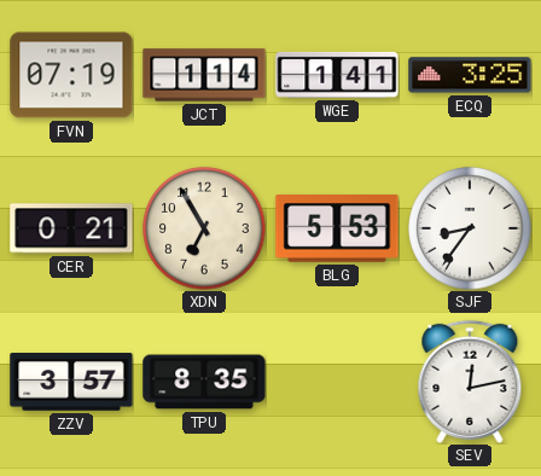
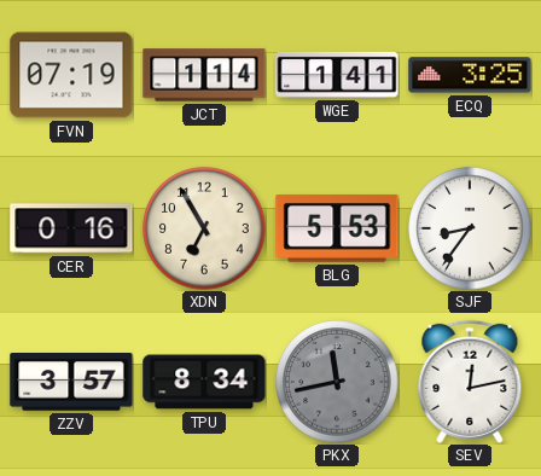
CER: 0:21 -> 0:16 (71, 228)
TPU: 8:35 -> 8:34 (204, 382)
PKX: none -> 11:43 (337, 382)
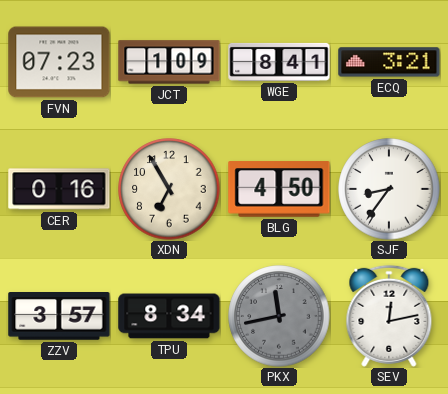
FVN: 07:19 -> 07:23 (59, 62)
JCT: 1:14 -> 1:09 (169, 62)
WGE: 1:41 -> 8:41 (279, 62)
ECQ: 3:25 -> 3:21 (389, 62)
BLG: 5:53 -> 4:50 (279, 189)
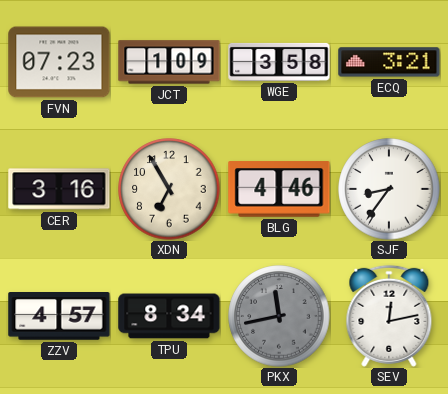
WGE: 8:41 -> 3:58 (279, 62)
CER: 0:16 -> 3:16 (59, 189)
BLG: 4:50 -> 4:46 (279, 189)
ZZV: 3:57 -> 4:57 (59, 316)
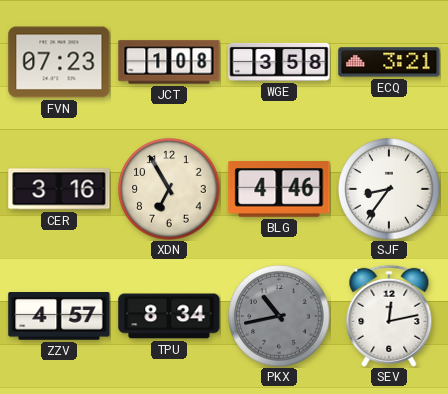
JCT: 1:09 -> 1:08 (169, 62)
PKX: 11:43 -> 10:43 (279, 316)
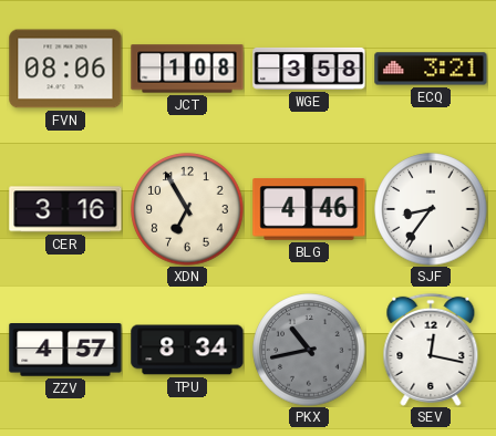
FVN: 07:23 -> 08:06 (65, 69)
SEV: 12:13 -> 12:17 (431, 350)
